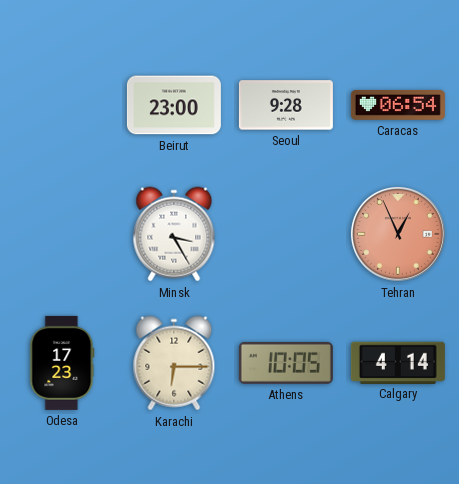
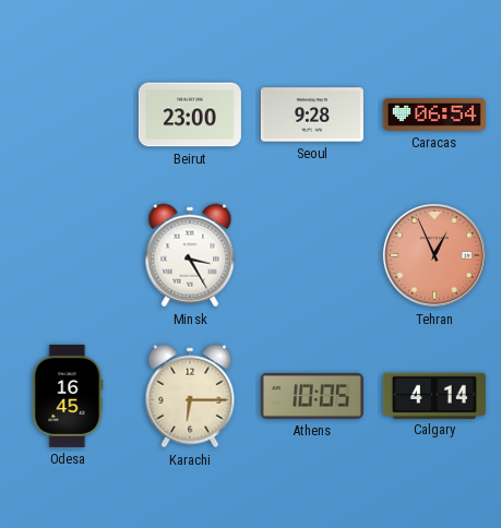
Odesa: 17:23 -> 16:45 (68, 396)
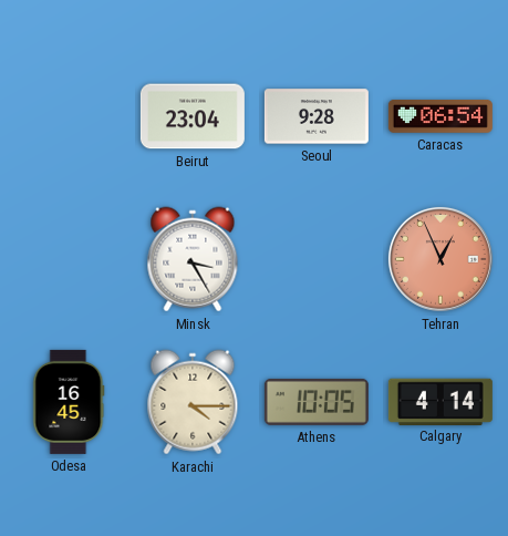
Beirut: 23:00 -> 23:04 (193, 116)
Karachi: 6:15 -> 4:15 (193, 402)
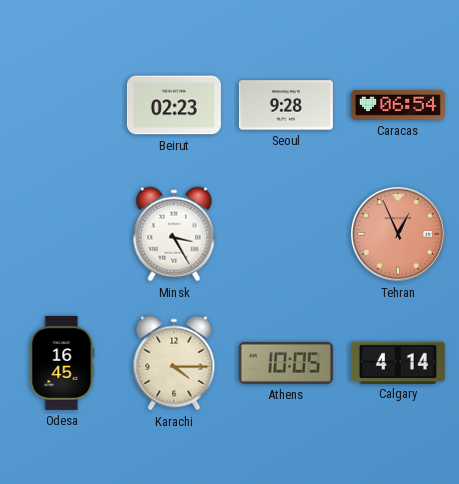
Beirut: 23:04 -> 02:23 (174, 105)
